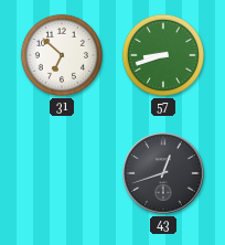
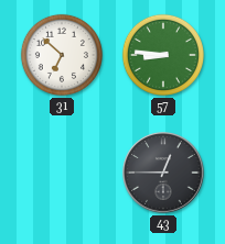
57: 8:42 -> 8:46 (163, 55)
43: 12:42 -> 12:45 (163, 173)
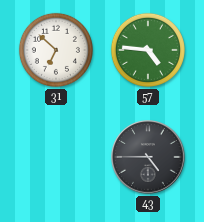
57: 8:46 -> 4:46 (148, 50)
43: 12:45 -> 4:45 (148, 157)
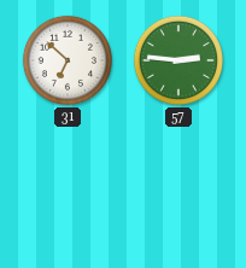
57: 4:46 -> 2:46 (178, 60)
43: 4:45 -> none (148, 157)
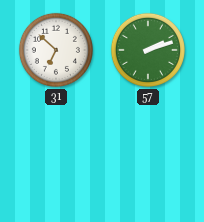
57: 2:46 -> 2:12 (148, 50)
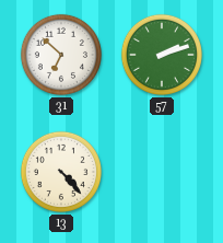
13: none -> 4:23 (61, 172)
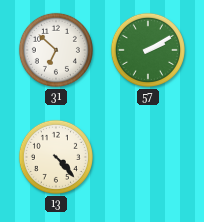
57: 2:12 -> 2:10 (148, 50)
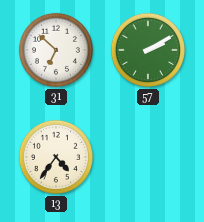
13: 4:23 -> 4:36 (56, 157)
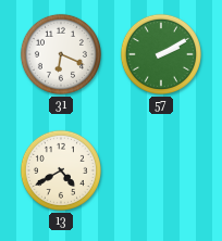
31: 6:52 -> 6:19 (61, 54)
13: 4:36 -> 4:40 (61, 170)
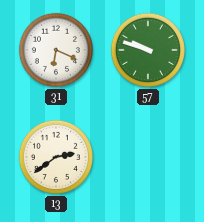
57: 2:10 -> 9:48 (148, 50)
13: 4:40 -> 2:39 (56, 157)
